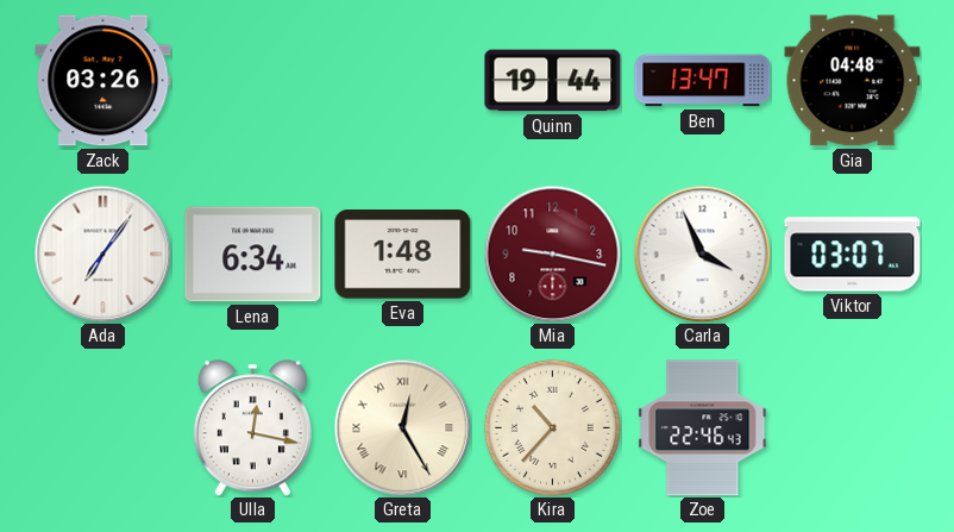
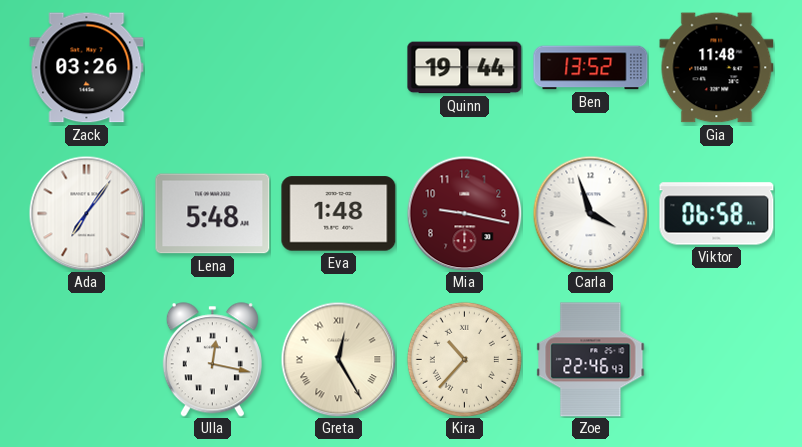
Ben: 13:47 -> 13:52 (591, 68)
Gia: 04:48 -> 11:48 (717, 68)
Lena: 6:34 -> 5:48 (213, 214)
Carla: 3:56 -> 3:57 (590, 213)
Viktor: 03:07 -> 06:58 (717, 214)
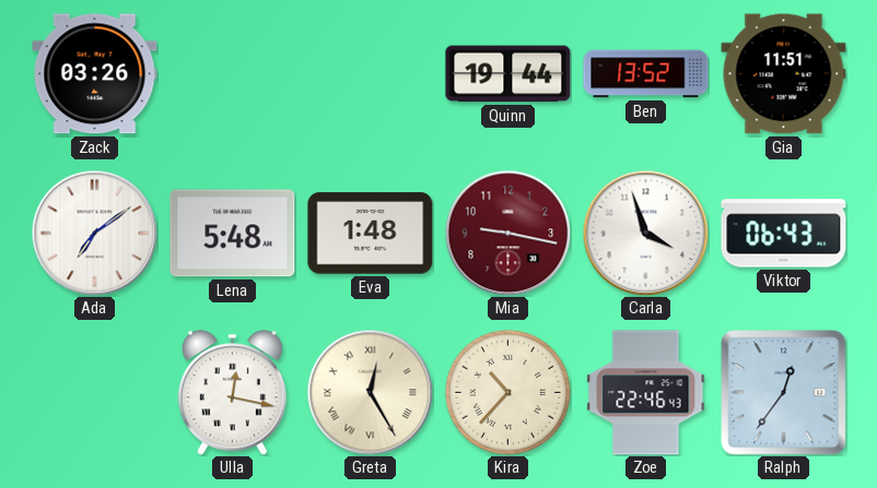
Gia: 11:48 -> 11:51 (784, 74)
Ada: 7:06 -> 7:09 (94, 233)
Viktor: 06:58 -> 06:43 (784, 234)
Ralph: none -> 12:36 (784, 393)
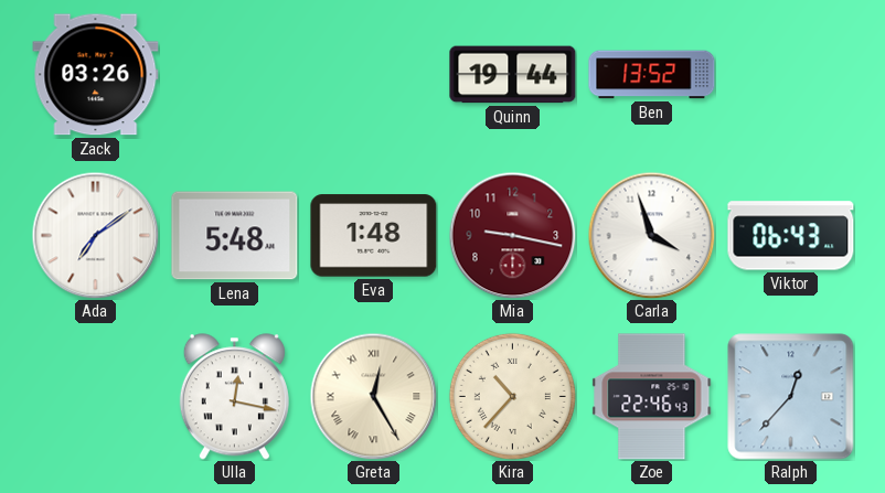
Gia: 11:51 -> none (784, 74)
Ralph: 12:36 -> 12:37 (791, 397)
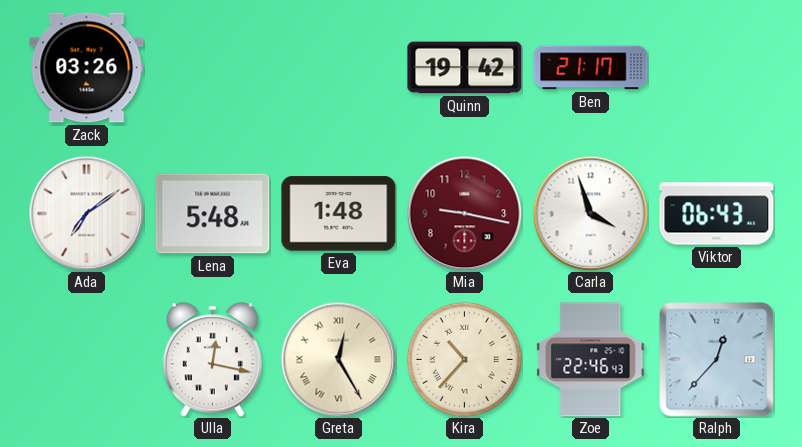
Quinn: 19:44 -> 19:42 (465, 68)
Ben: 13:52 -> 21:17 (591, 68)
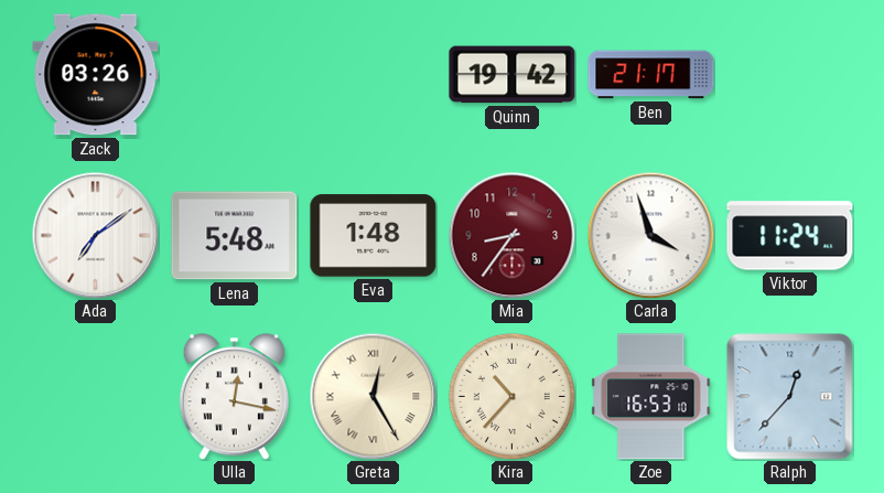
Mia: 9:17 -> 8:36 (511, 235)
Viktor: 06:43 -> 11:24 (790, 236)
Zoe: 22:46 -> 16:53 (651, 397)
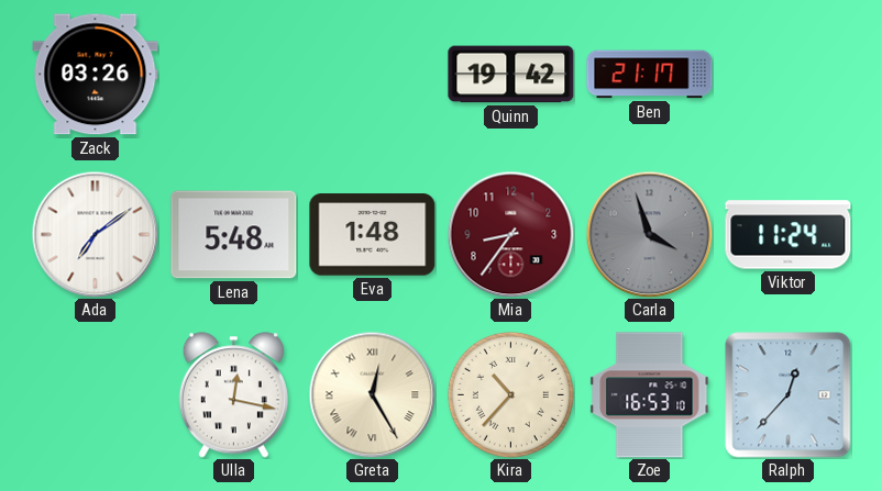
Carla dial: white -> grey (649, 234)
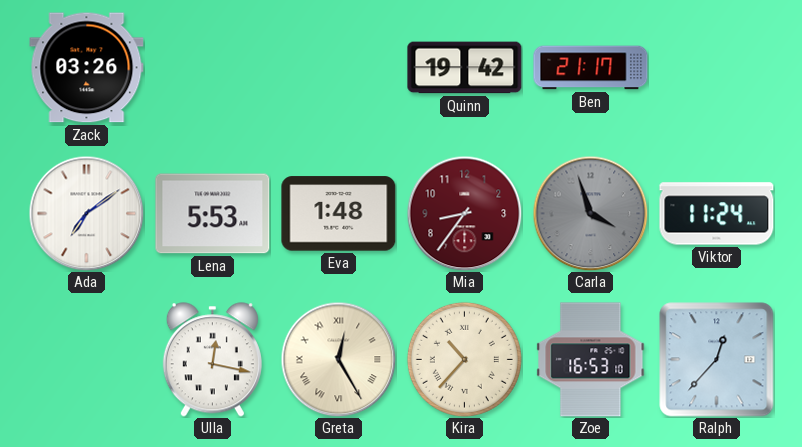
Lena: 5:48 -> 5:53 (213, 214)
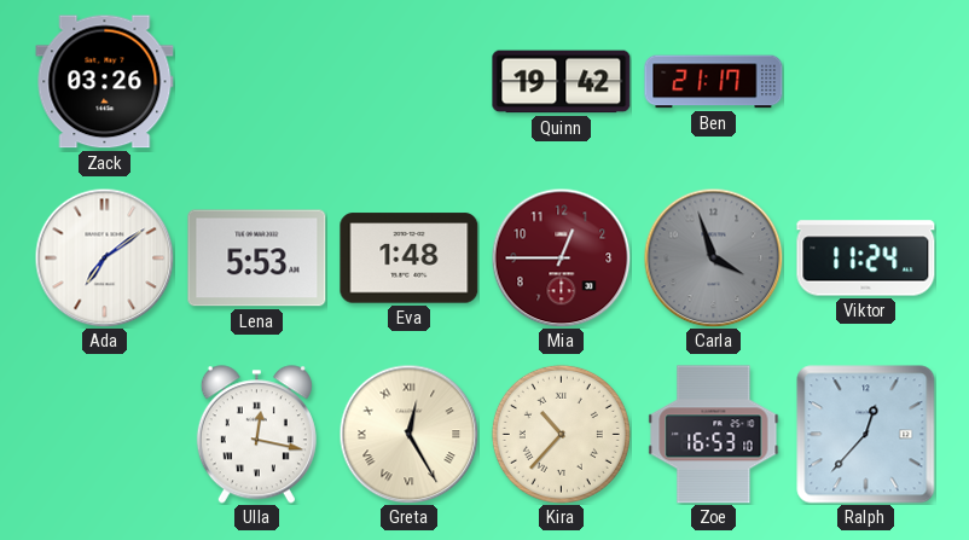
Mia: 8:36 -> 12:45 (561, 257)
